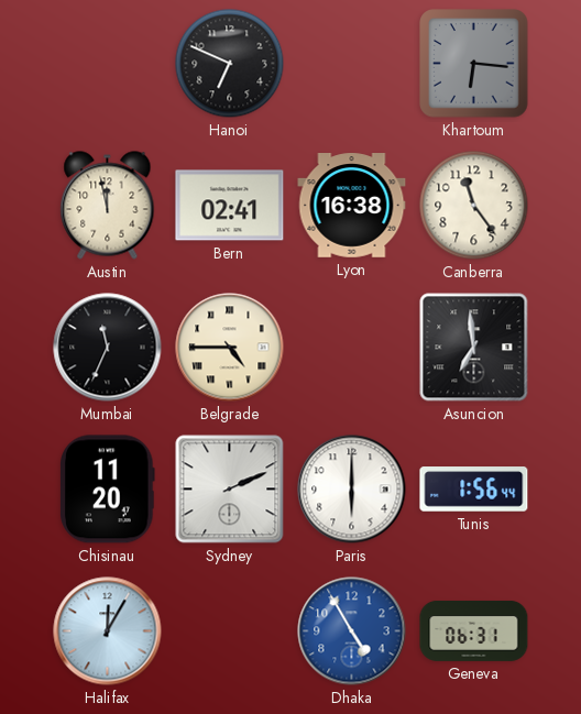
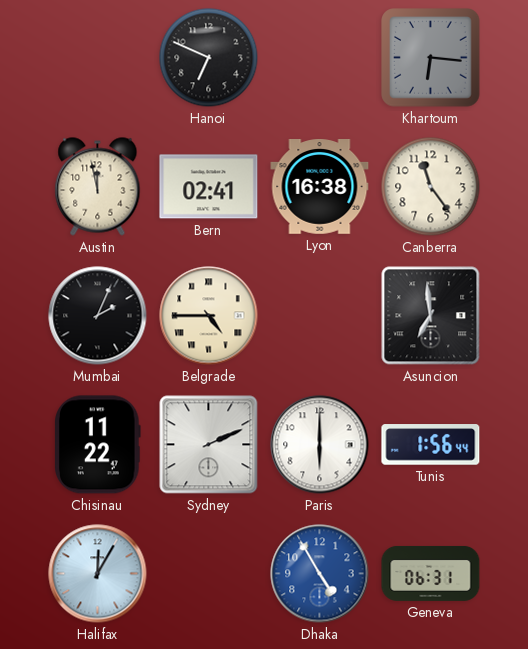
Mumbai: 11:34 -> 2:04 (98, 316)
Chisinau: 11:20 -> 11:22 (98, 445)
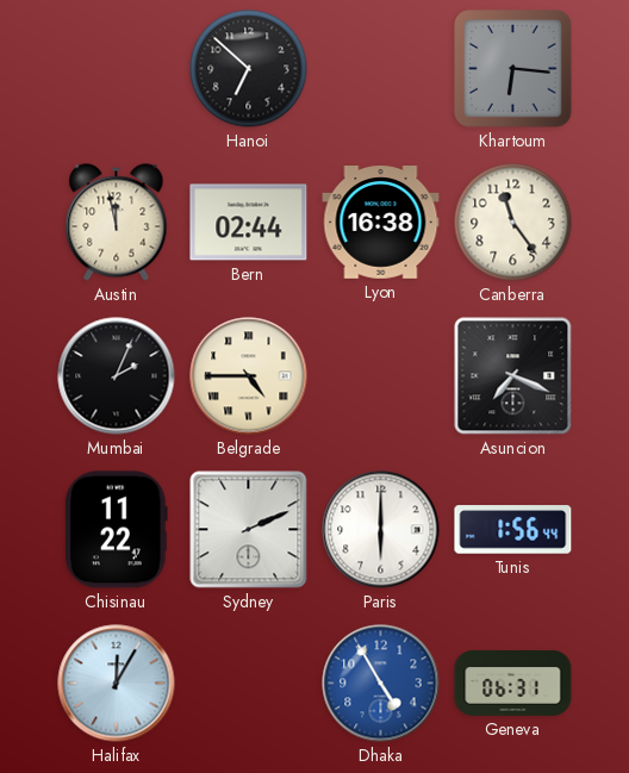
Hanoi: 6:49 -> 6:52 (249, 69)
Bern: 02:41 -> 02:44 (249, 223)
Asuncion: 6:59 -> 7:19 (513, 376)
